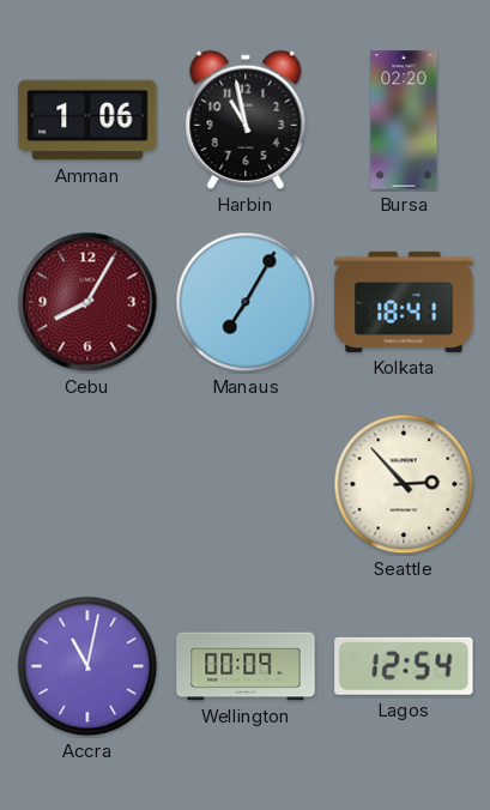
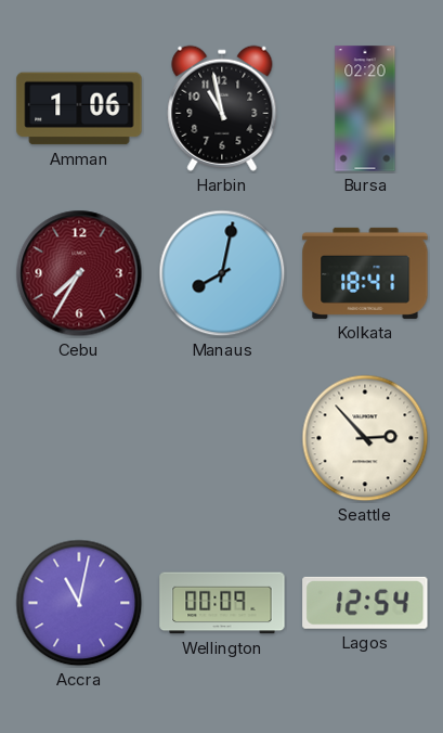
Cebu: 8:05 -> 7:35 (79, 273)
Manaus: 7:05 -> 8:02 (222, 273)
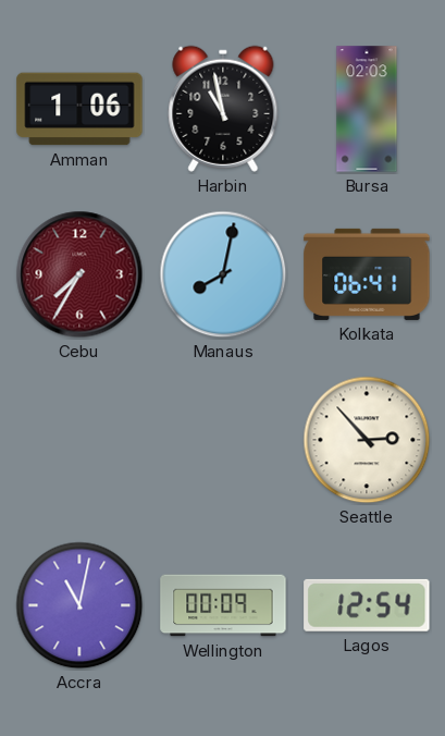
Bursa: 02:20 -> 02:03 (367, 109)
Kolkata: 18:41 -> 06:41 (367, 274)
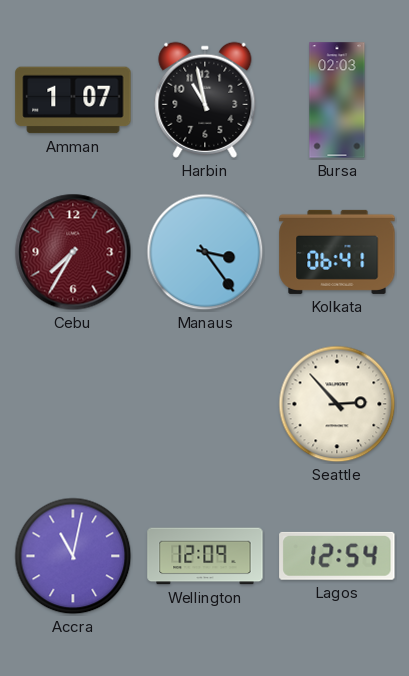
Amman: 1:06 -> 1:07 (73, 100)
Manaus: 8:02 -> 3:24 (205, 252)
Wellington: 00:09 -> 12:09 (205, 556)
